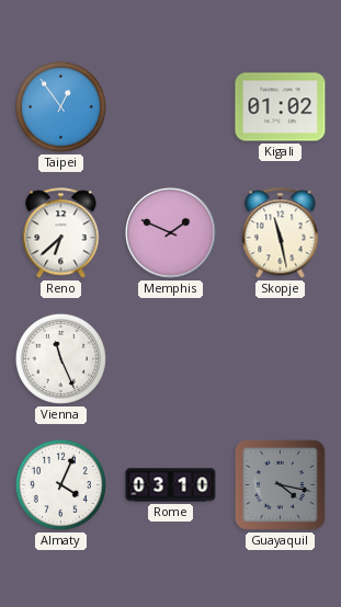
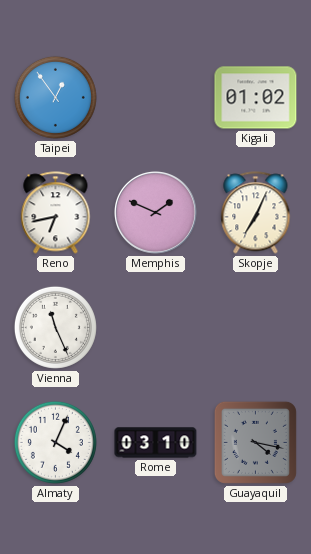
Reno: 6:38 -> 6:43 (56, 213)
Skopje: 11:28 -> 7:04 (256, 213)
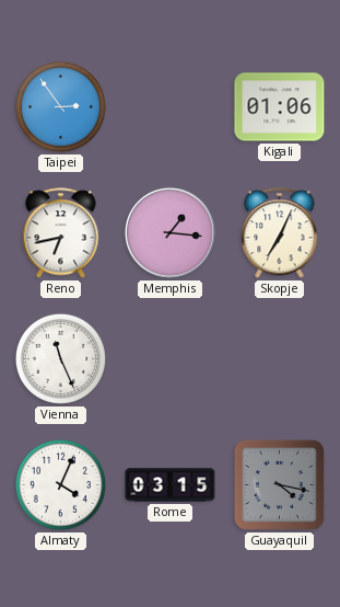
Taipei: 12:54 -> 2:54 (60, 106)
Kigali: 01:02 -> 01:06 (280, 107)
Memphis: 1:49 -> 1:16 (169, 232)
Rome: 03:10 -> 03:15 (171, 485)
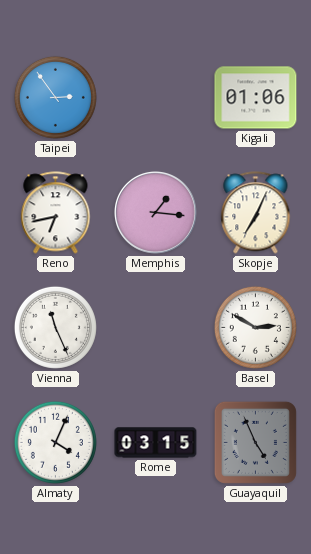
Basel: none -> 2:50 (255, 327)
Guayaquil: 4:17 -> 4:56 (255, 442)
